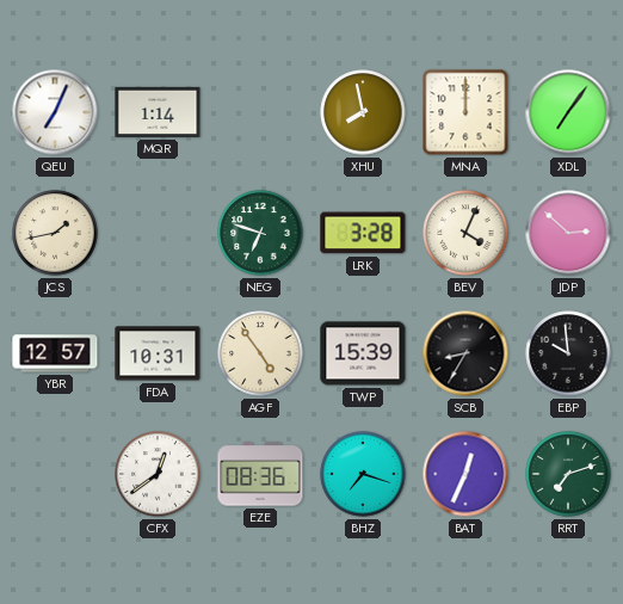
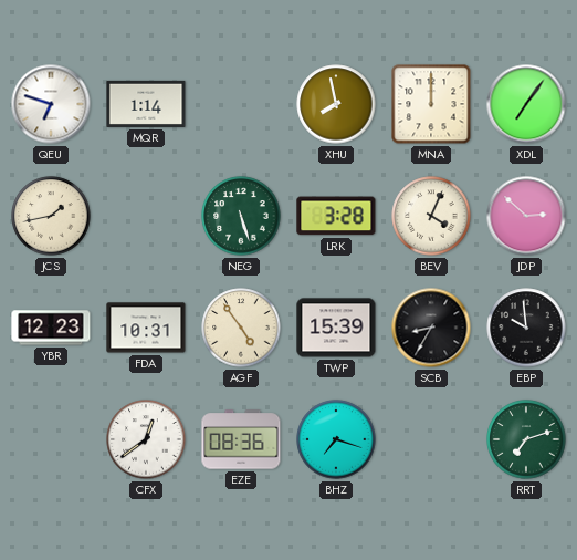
QEU: 7:04 -> 6:48 (51, 104)
NEG: 6:48 -> 5:27 (241, 216)
YBR: 12:57 -> 12:23 (51, 328)
BAT: 12:34 -> none (465, 474)
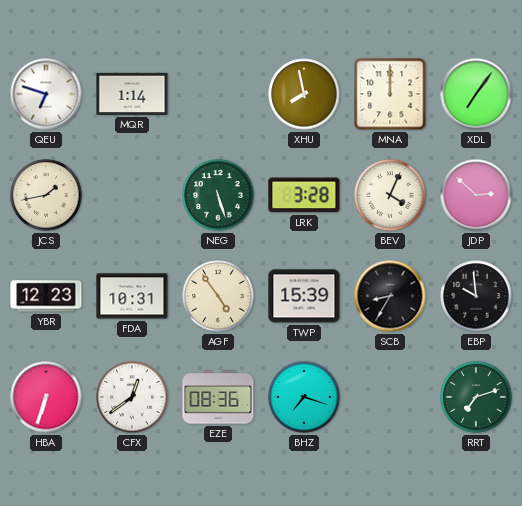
HBA: none -> 6:33 (46, 397)
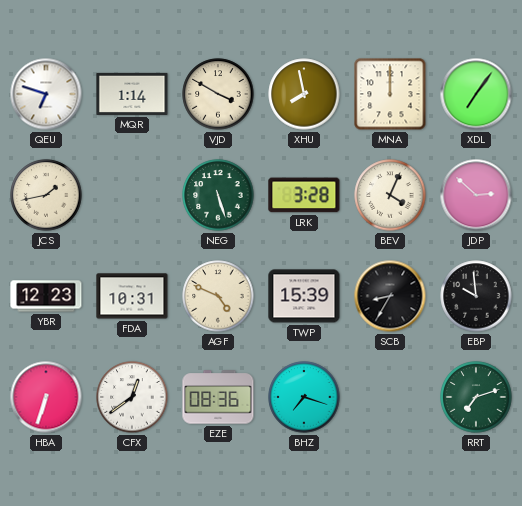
VJD: none -> 3:50 (218, 94)
AGF: 4:54 -> 4:49 (218, 296)
